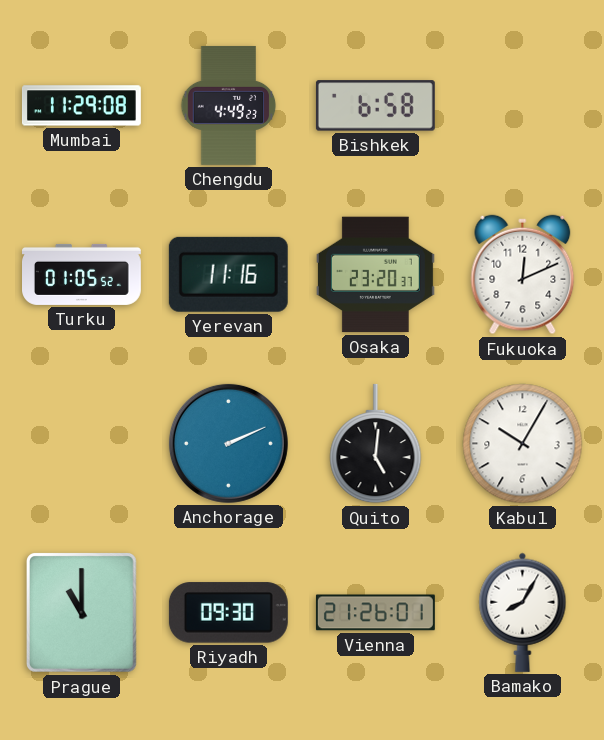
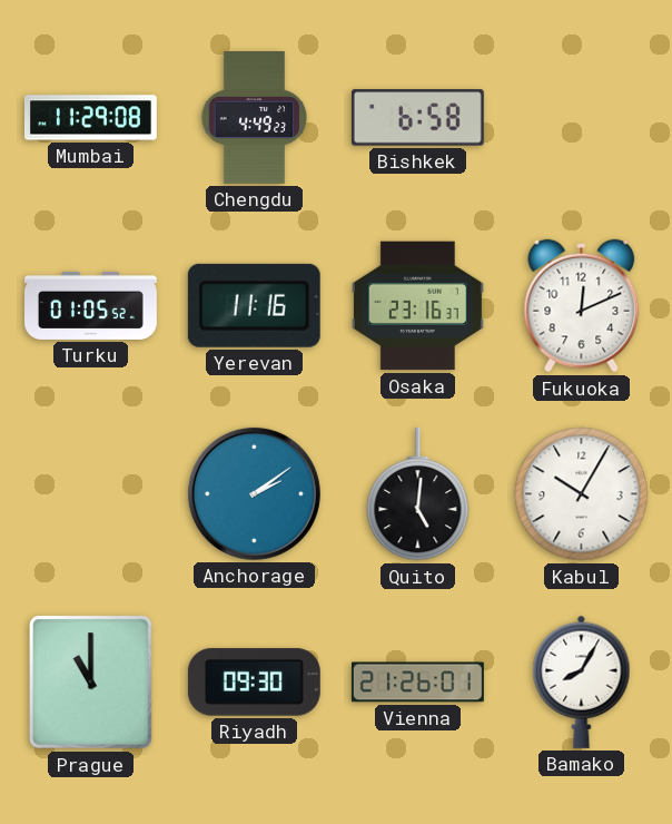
Osaka: 23:20 -> 23:16 (417, 306)
Anchorage: 2:11 -> 2:09 (254, 493)
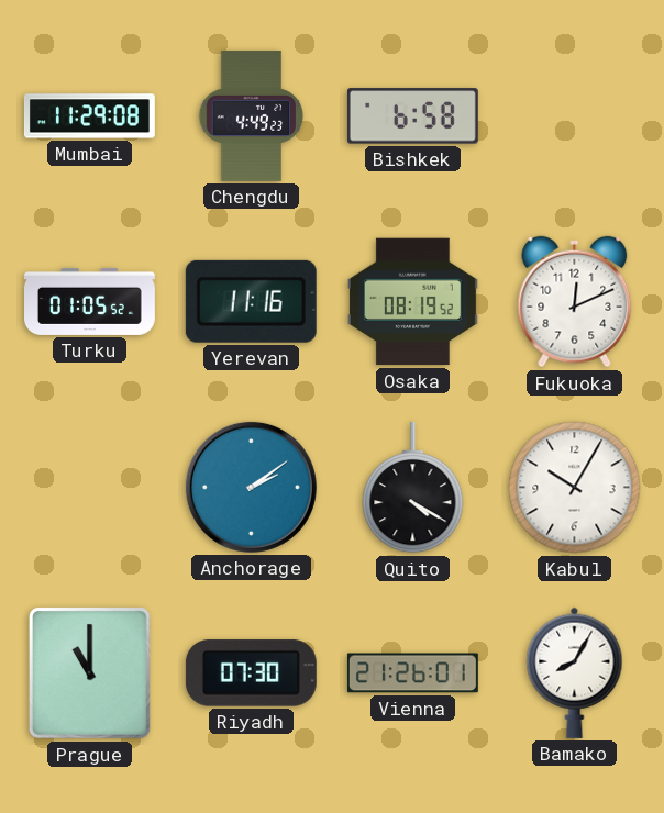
Osaka: 23:16 -> 08:19 (412, 302)
Quito: 5:01 -> 4:20 (413, 488)
Riyadh: 09:30 -> 07:30 (251, 673)
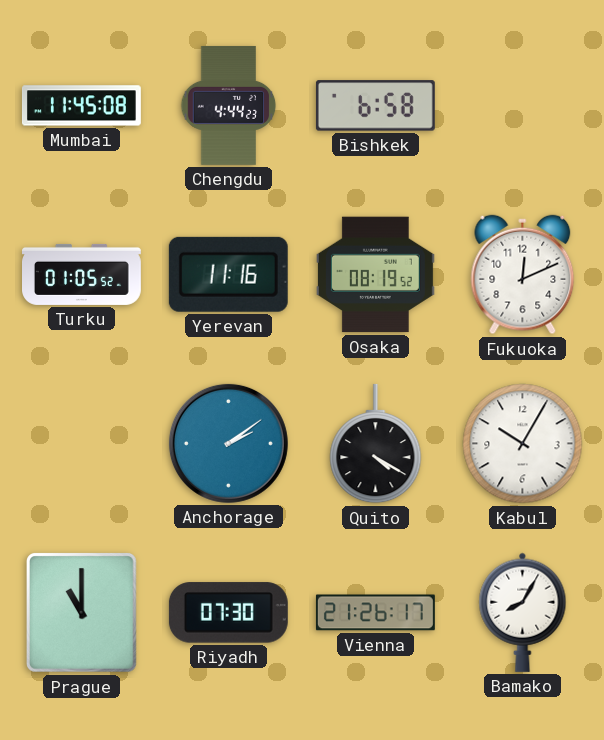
Mumbai: 11:29 -> 11:45 (81, 106)
Chengdu: 4:49 -> 4:44 (229, 105)
Vienna: 21:26:01 -> 21:26:17 (375, 613)
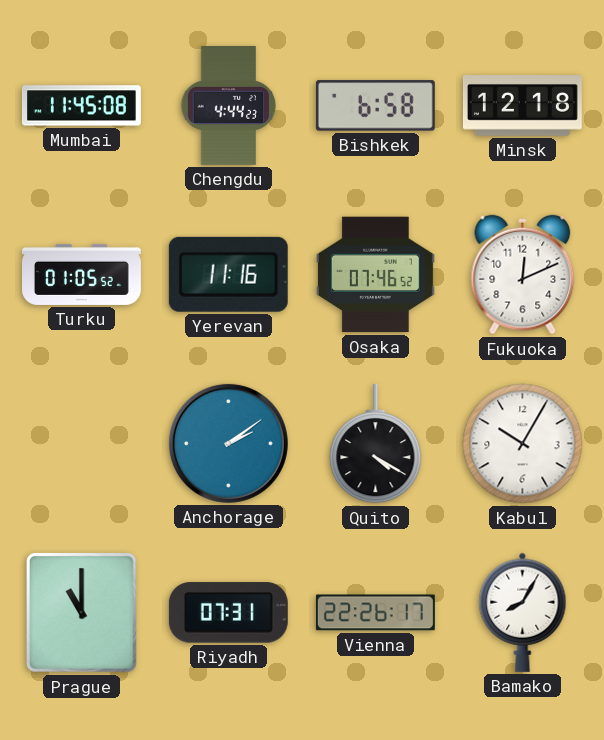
Minsk: none -> 12:18 (522, 106)
Osaka: 08:19 -> 07:46 (375, 275)
Riyadh: 07:30 -> 07:31 (228, 613)
Vienna: 21:26 -> 22:26 (375, 613)
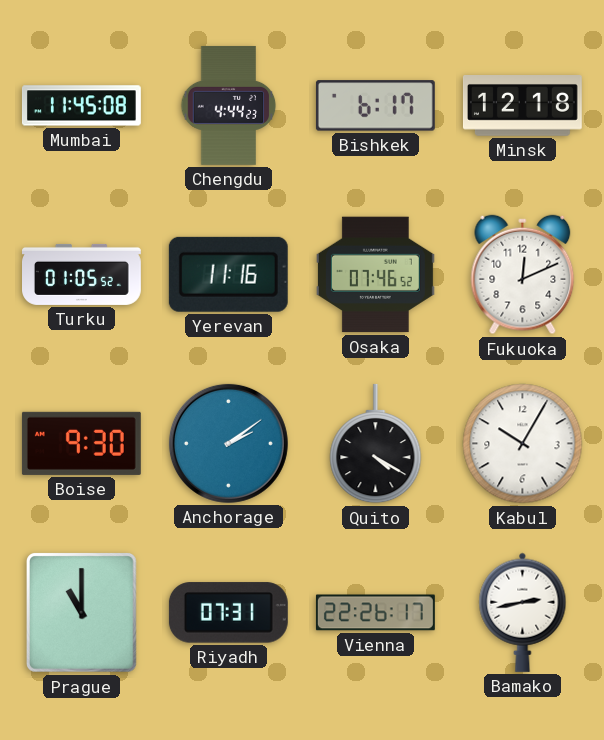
Bishkek: 6:58 -> 6:17 (375, 106)
Boise: none -> 9:30 (81, 443)
Bamako: 8:05 -> 2:43 (523, 612)
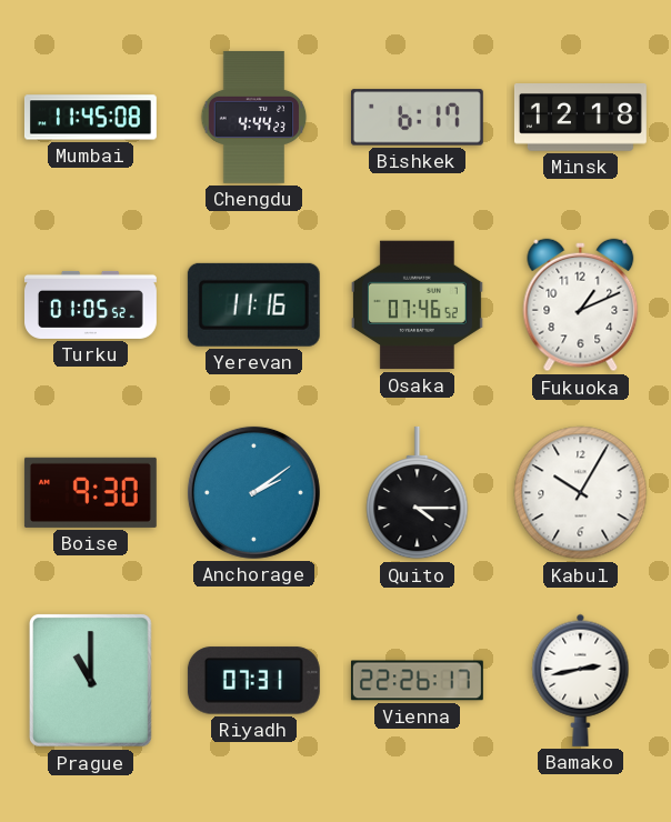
Fukuoka: 12:11 -> 1:11 (581, 305)
Quito: 4:20 -> 4:15 (418, 493)
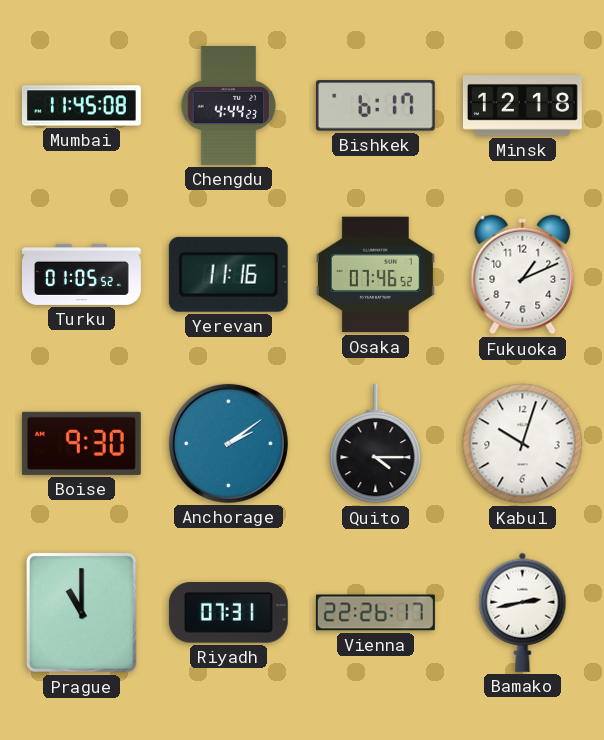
Kabul: 10:05 -> 10:03 (523, 444)
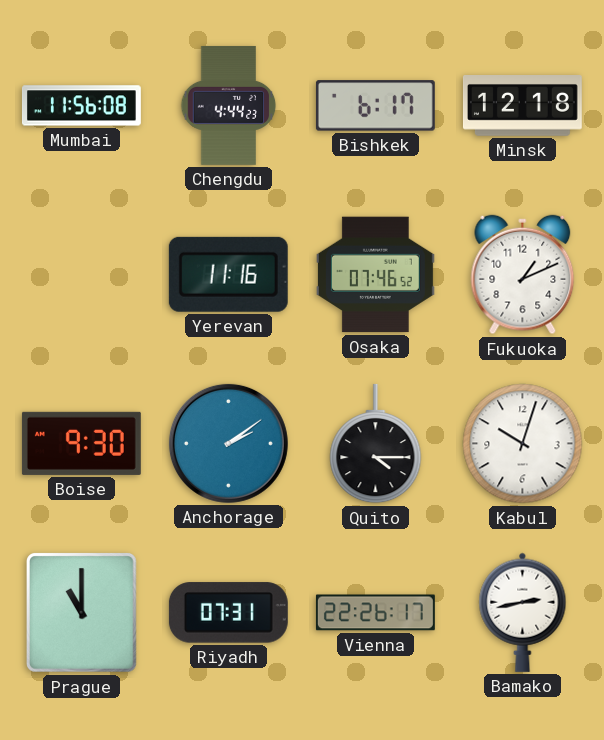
Mumbai: 11:45 -> 11:56 (81, 106)
Turku: 01:05 -> none (82, 274)
